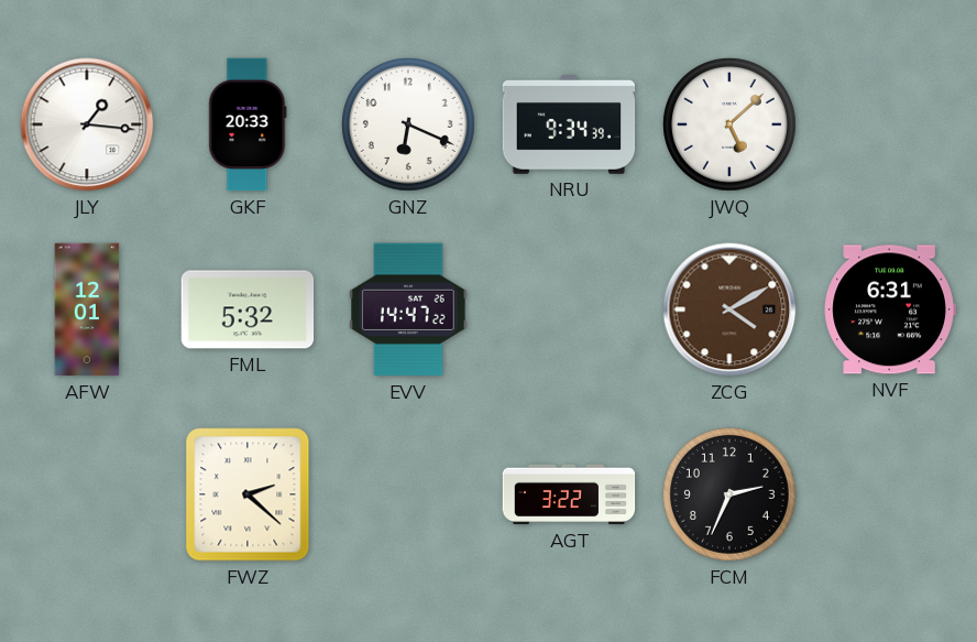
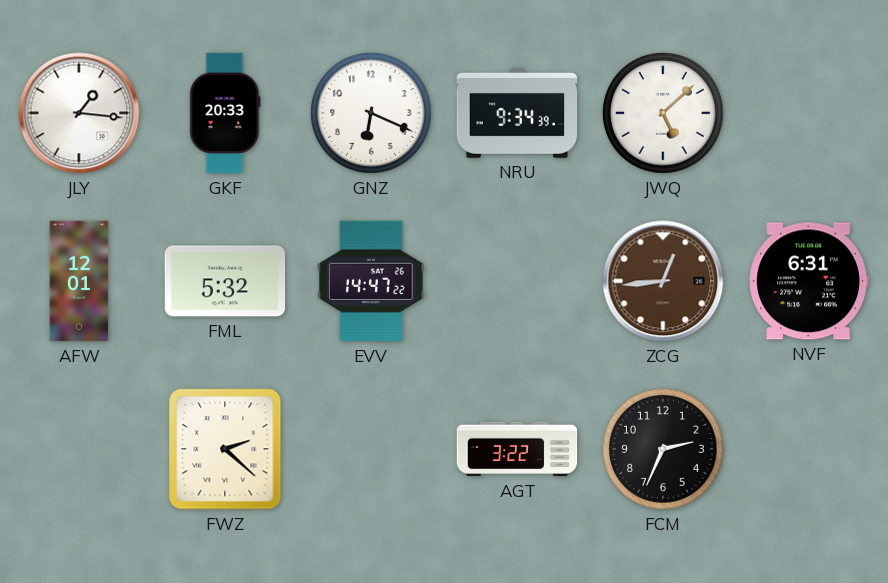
ZCG: 4:10 -> 12:44 (663, 281)
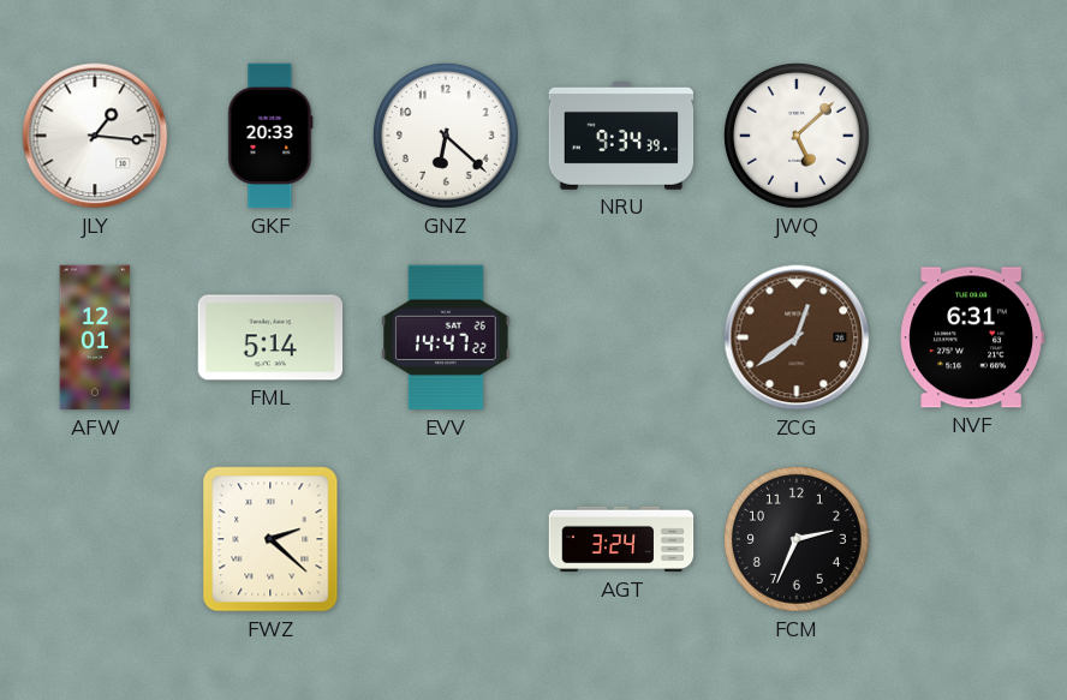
GNZ: 6:19 -> 6:22 (446, 136)
FML: 5:32 -> 5:14 (270, 337)
ZCG: 12:44 -> 12:39 (797, 337)
AGT: 3:22 -> 3:24 (621, 539)
